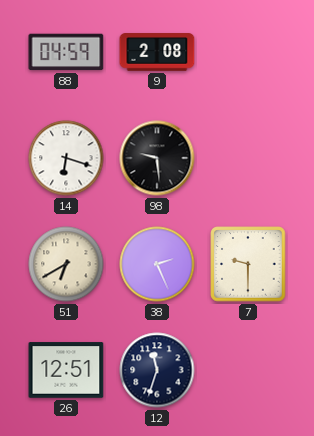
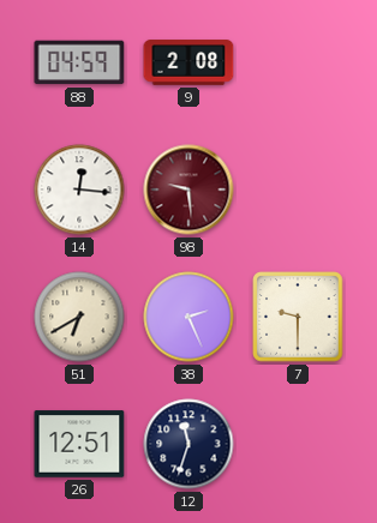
14: 6:18 -> 12:16 (79, 190)
98 dial: black -> burgundy (188, 190)
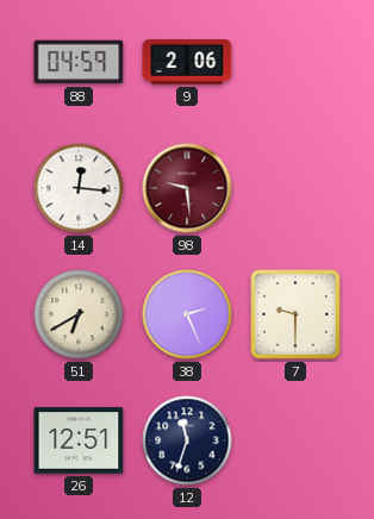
9: 2:08 -> 2:06 (187, 62)
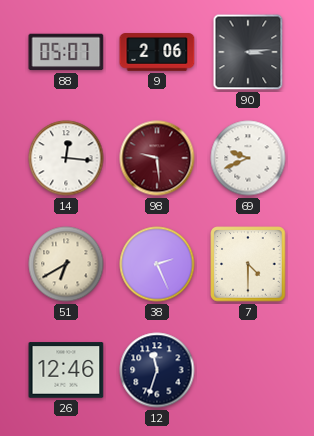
88: 04:59 -> 05:07 (66, 52)
90: none -> 3:14 (248, 52)
69: none -> 9:41 (248, 158)
7: 9:30 -> 4:30 (248, 264)
26: 12:51 -> 12:46 (66, 370)
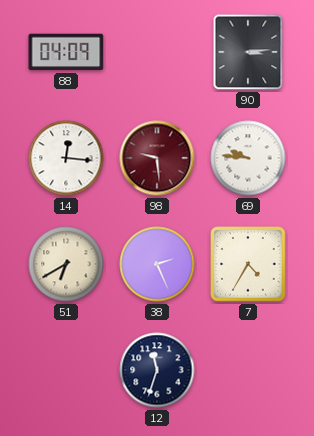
88: 05:07 -> 04:09 (66, 52)
9: 2:06 -> none (157, 52)
69: 9:41 -> 9:46 (248, 158)
7: 4:30 -> 4:35 (248, 264)
26: 12:46 -> none (66, 370)
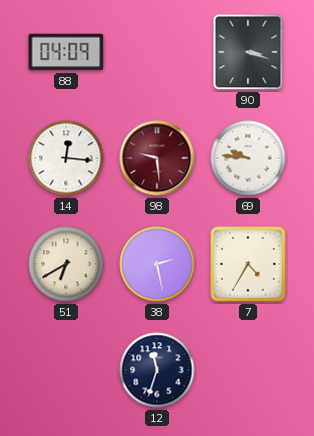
90: 3:14 -> 3:18 (248, 52)
38: 2:26 -> 2:28 (157, 264)
